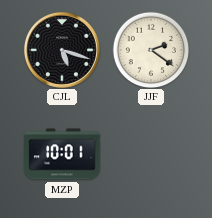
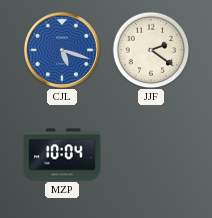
CJL dial: black -> blue (62, 50)
MZP: 10:01 -> 10:04 (62, 154)
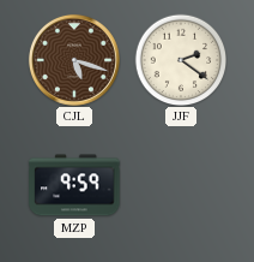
CJL dial: blue -> brown (74, 60)
MZP: 10:04 -> 9:59 (74, 185)
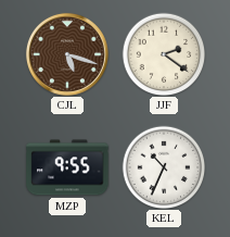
MZP: 9:59 -> 9:55 (67, 167)
KEL: none -> 10:34 (164, 167)
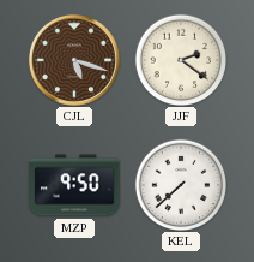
MZP: 9:55 -> 9:50 (74, 185)
KEL: 10:34 -> 7:38 (181, 185)
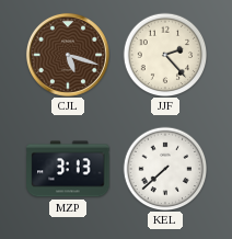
JJF: 2:21 -> 2:23 (165, 55)
MZP: 9:50 -> 3:13 (68, 169)
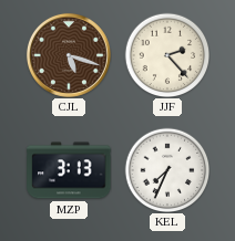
KEL: 7:38 -> 7:34 (167, 170)
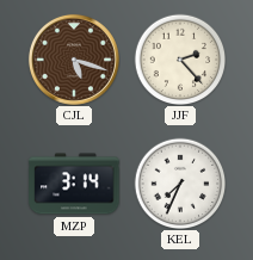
MZP: 3:13 -> 3:14 (74, 184)
